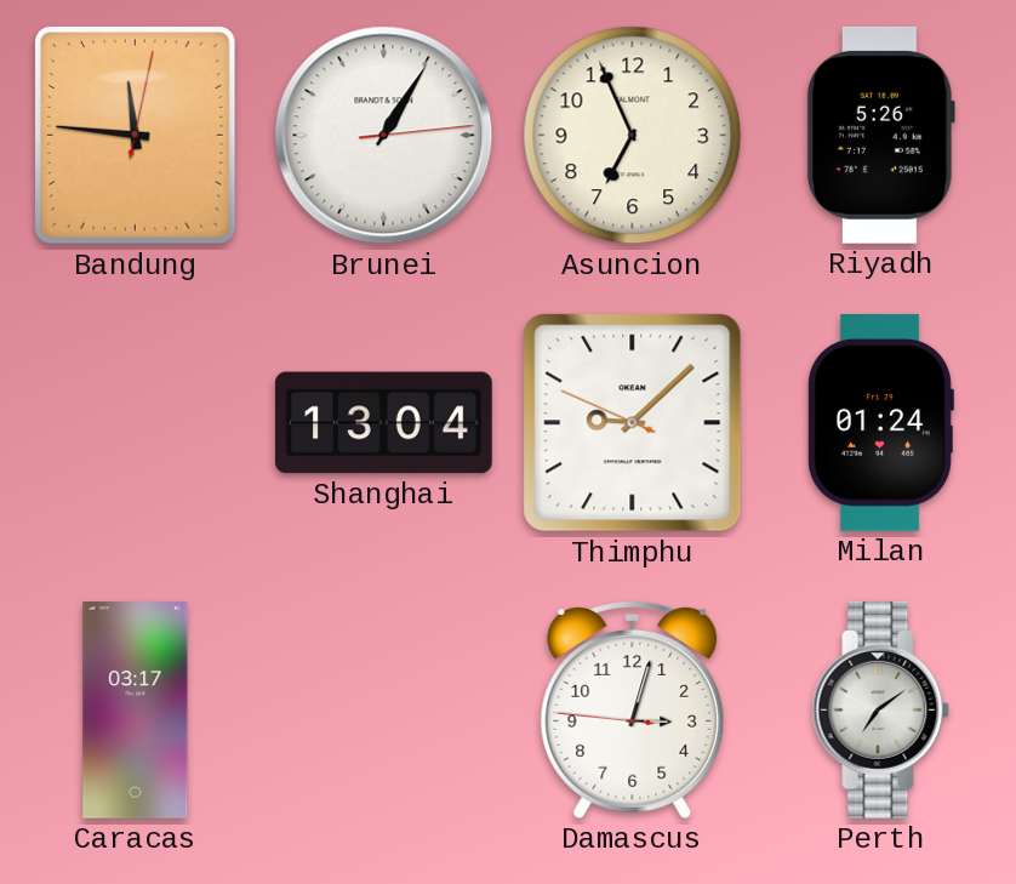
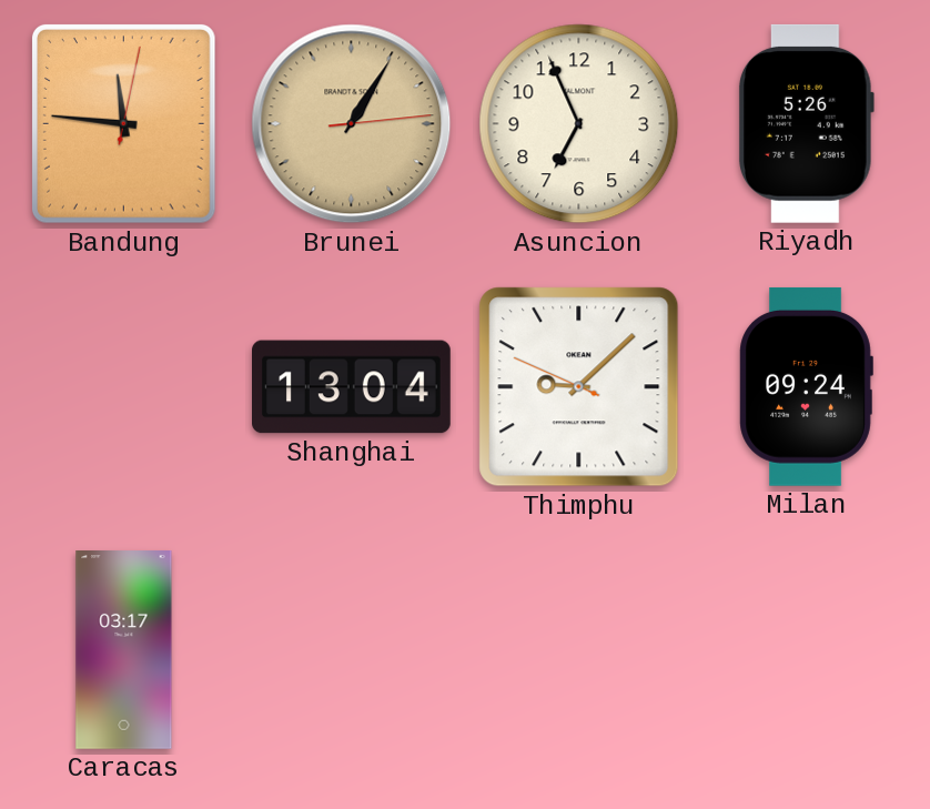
Brunei dial: white -> champagne (352, 124)
Milan: 01:24 -> 09:24 (806, 386)
Damascus: 3:02 -> none (633, 709)
Perth: 7:09 -> none (881, 709)
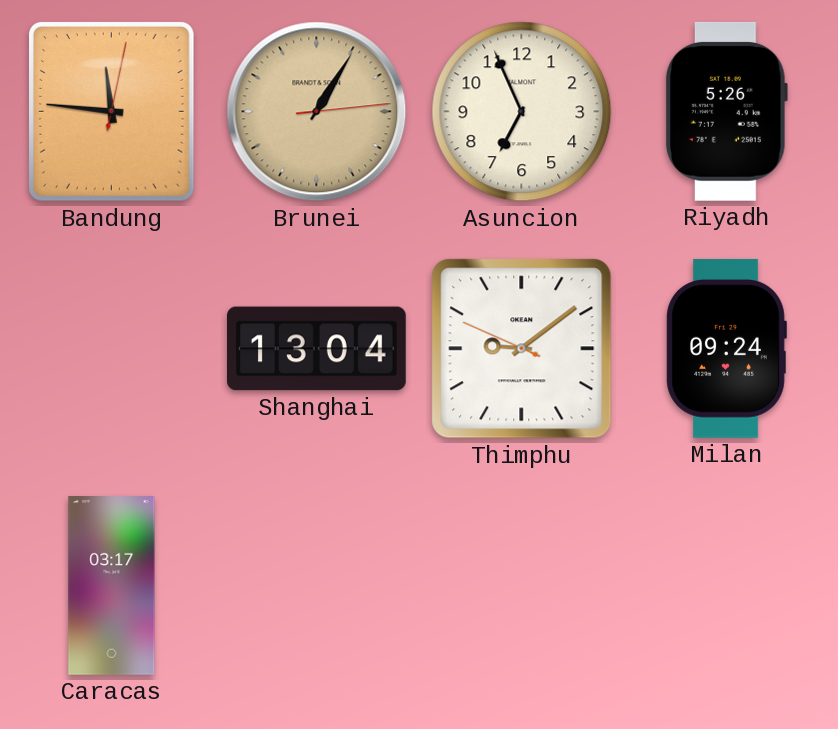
Thimphu: 9:07 -> 9:08 (522, 349)
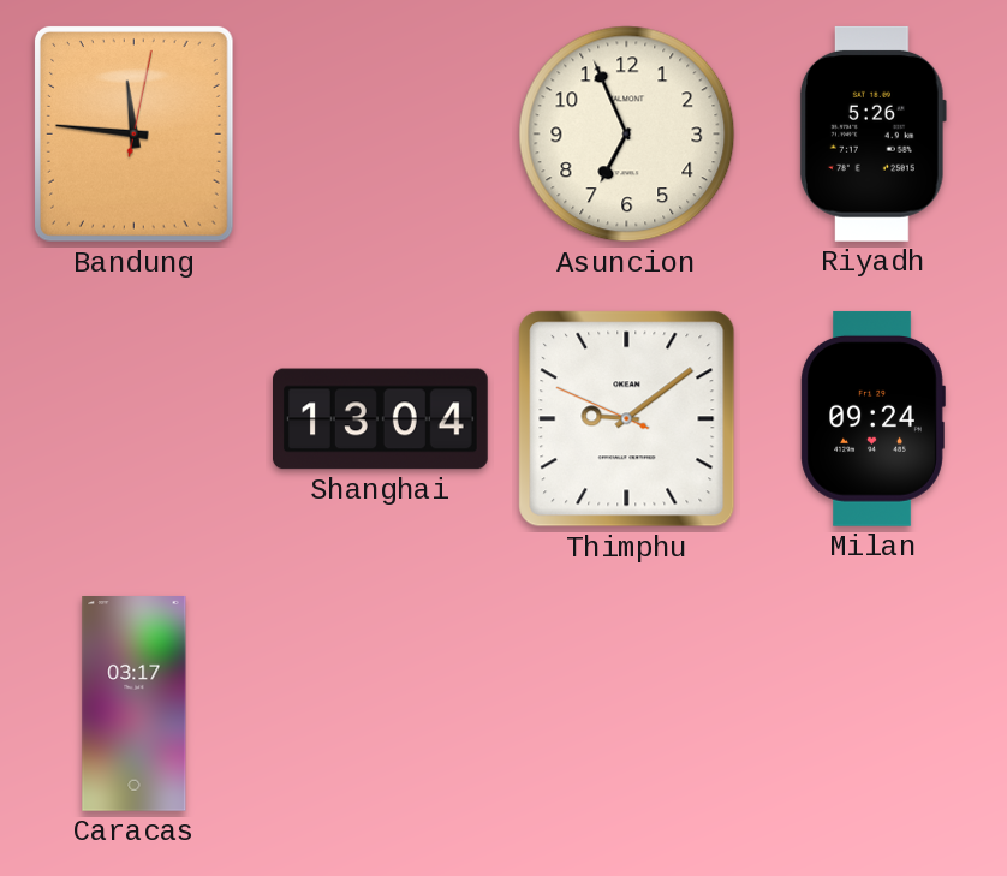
Brunei: 1:05 -> none (317, 112)
